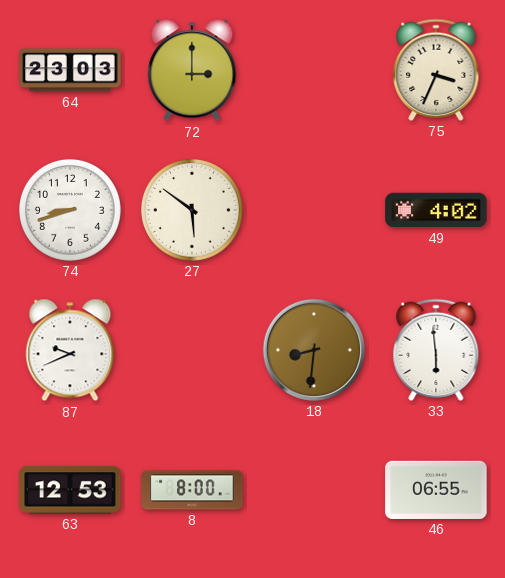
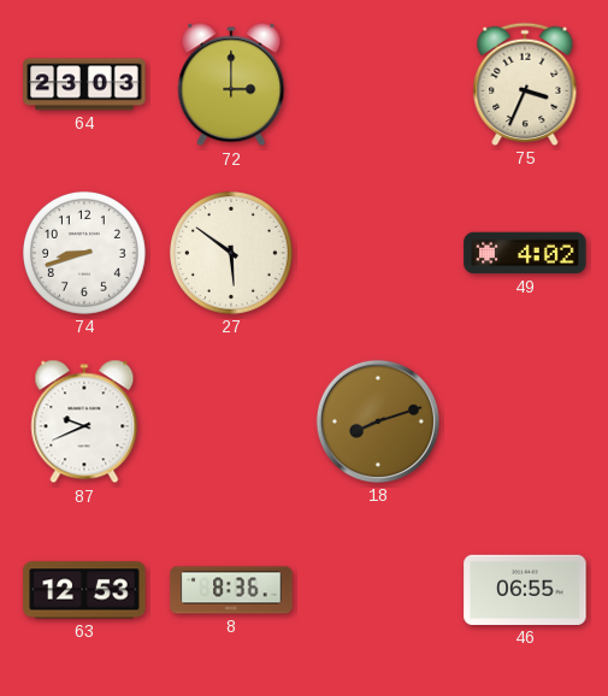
18: 8:31 -> 8:12 (378, 421)
33: 5:59 -> none (436, 350)
8: 8:00 -> 8:36 (231, 590)
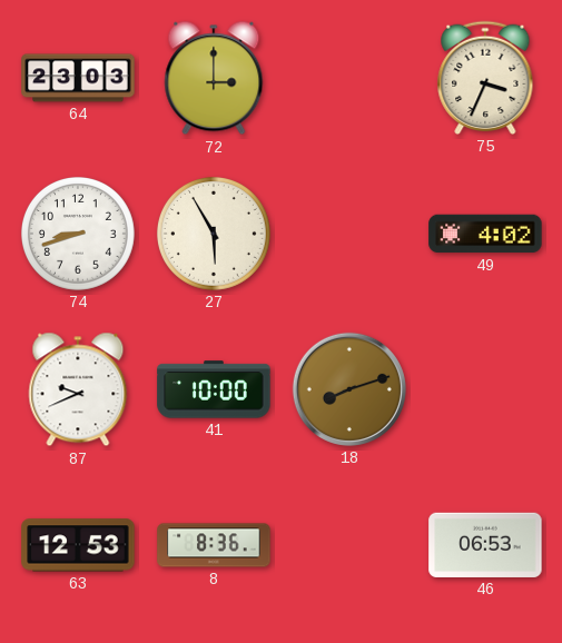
27: 5:51 -> 5:55 (214, 234)
41: none -> 10:00 (214, 389)
46: 06:55 -> 06:53 (485, 545)
